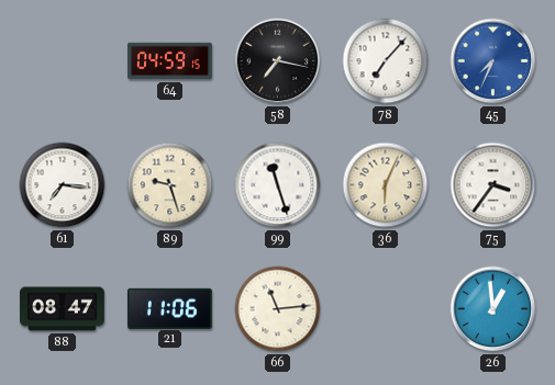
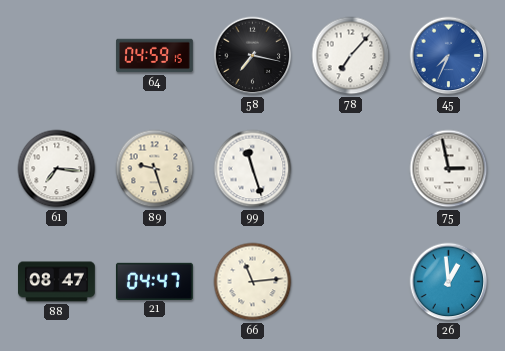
36: 6:04 -> none (386, 185)
75: 3:36 -> 2:58 (449, 169)
21: 11:06 -> 04:47 (154, 281)
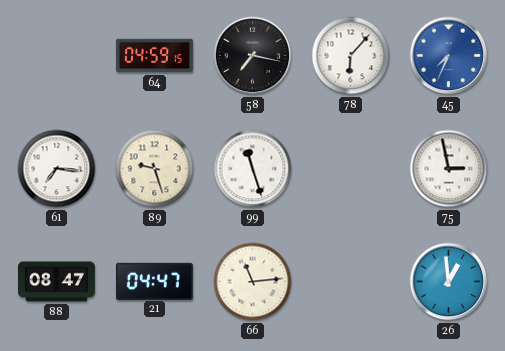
78: 7:07 -> 6:07 (351, 56)
